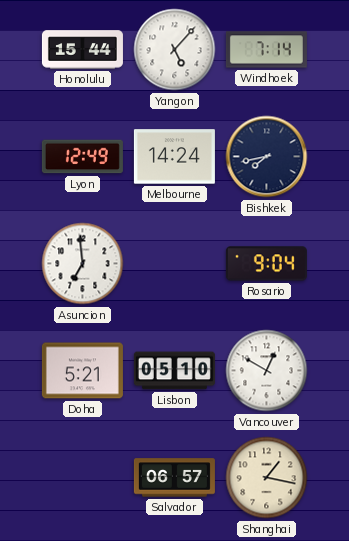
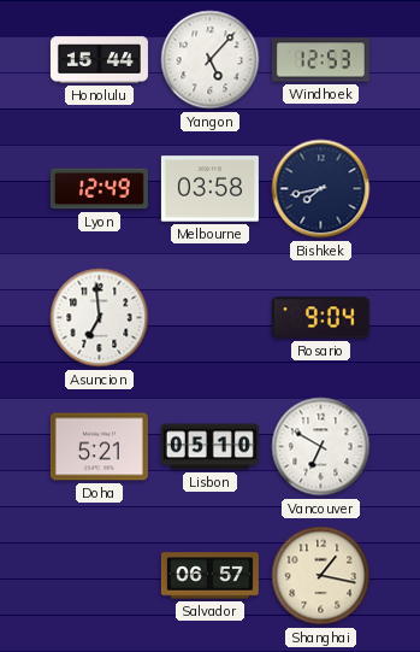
Windhoek: 7:14 -> 12:53 (320, 60)
Melbourne: 14:24 -> 03:58 (209, 189)
Vancouver: 12:50 -> 6:50 (321, 447)
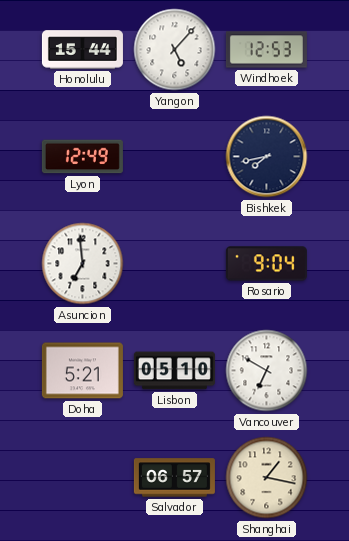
Melbourne: 03:58 -> none (209, 189)
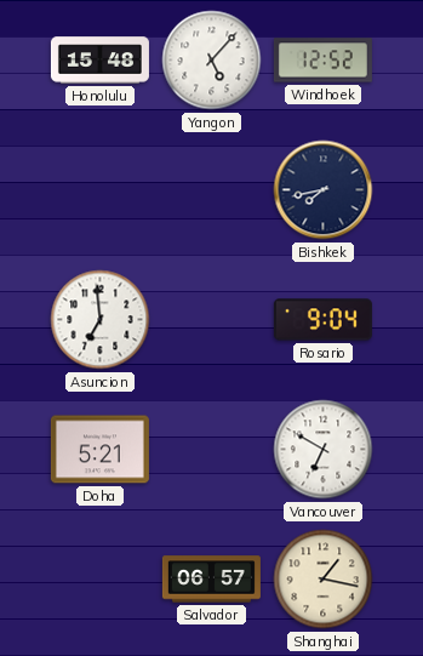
Honolulu: 15:44 -> 15:48 (99, 61)
Windhoek: 12:53 -> 12:52 (322, 61)
Lyon: 12:49 -> none (82, 157)
Lisbon: 05:10 -> none (174, 371)
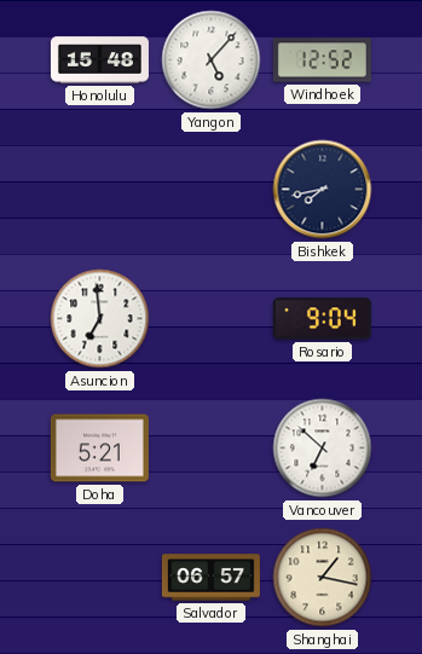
Vancouver: 6:50 -> 6:52 (323, 448)
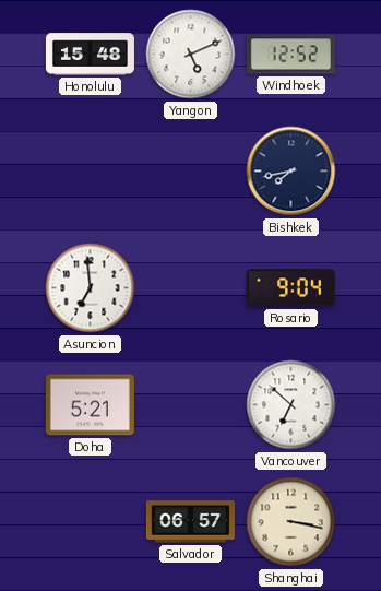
Yangon: 5:07 -> 5:11 (191, 55)
Shanghai: 1:17 -> 3:17 (291, 522)
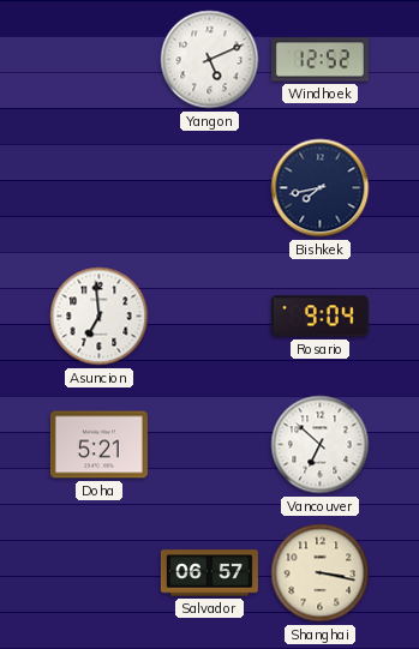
Honolulu: 15:48 -> none (90, 55)
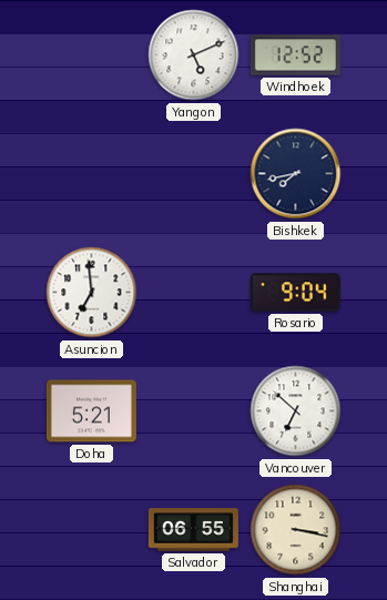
Salvador: 06:57 -> 06:55 (193, 530)
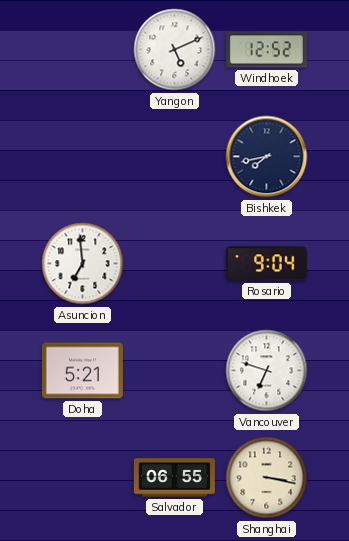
Vancouver: 6:52 -> 6:48 (267, 371)
